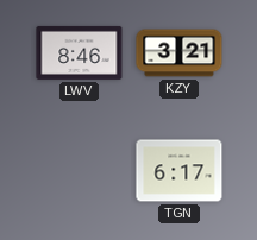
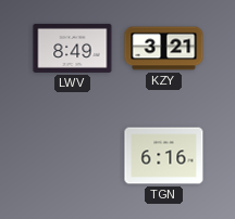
LWV: 8:46 -> 8:49 (73, 48)
TGN: 6:17 -> 6:16 (164, 156)
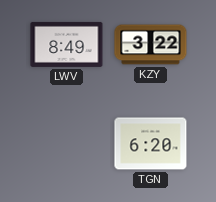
KZY: 3:21 -> 3:22 (151, 45)
TGN: 6:16 -> 6:20 (151, 144)
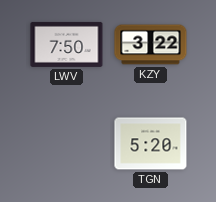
LWV: 8:49 -> 7:50 (67, 44)
TGN: 6:20 -> 5:20 (151, 144)
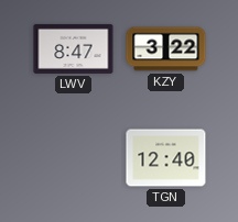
LWV: 7:50 -> 8:47 (74, 48)
TGN: 5:20 -> 12:40 (166, 158)
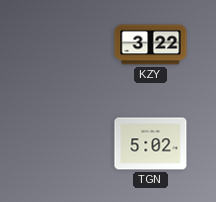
LWV: 8:47 -> none (74, 48)
TGN: 12:40 -> 5:02 (151, 144)
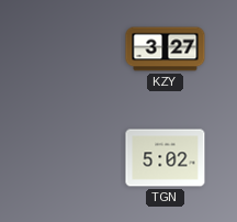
KZY: 3:22 -> 3:27 (166, 49)
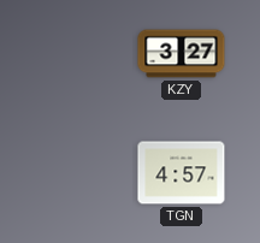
TGN: 5:02 -> 4:57 (182, 173)
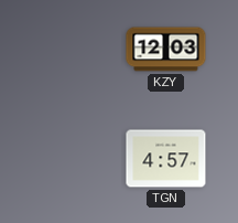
KZY: 3:27 -> 12:03 (166, 50)
